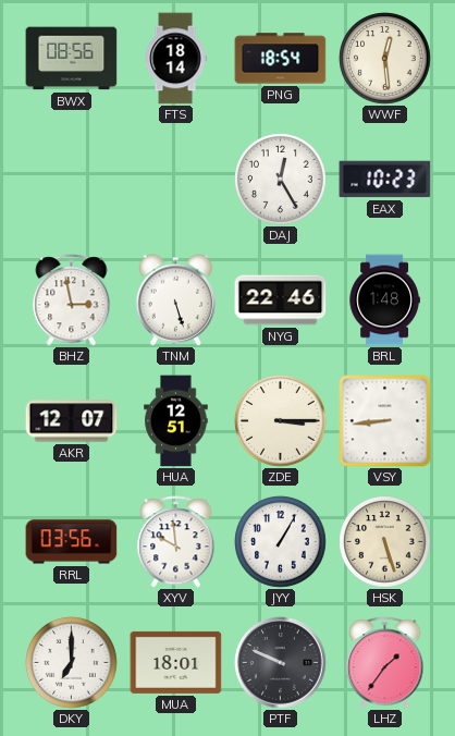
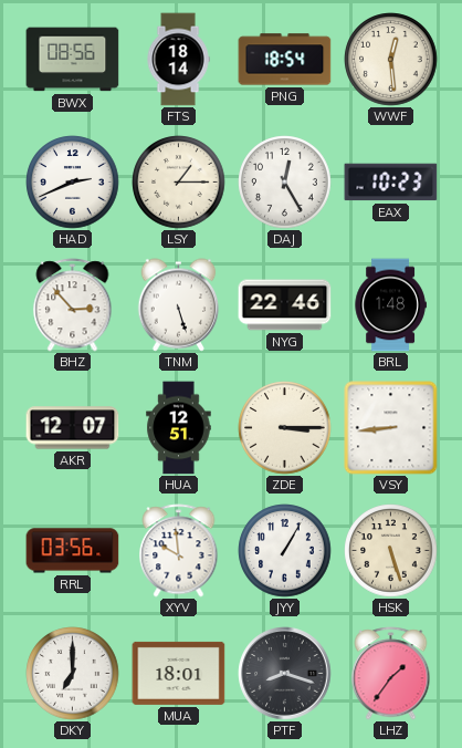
HAD: none -> 2:41 (73, 183)
LSY: none -> 1:15 (179, 183)
BHZ: 2:58 -> 2:53 (73, 305)
PTF: 9:49 -> 8:18 (285, 674)
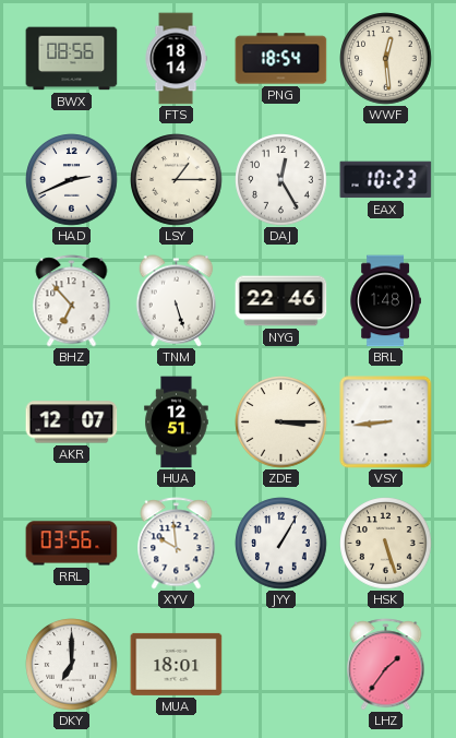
BHZ: 2:53 -> 6:53 (72, 301)
PTF: 8:18 -> none (285, 674)
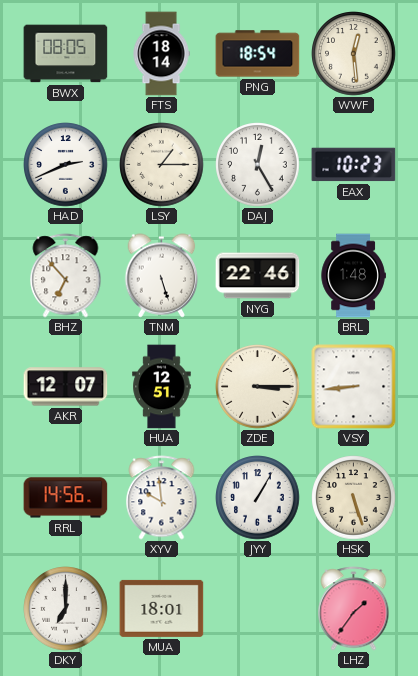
BWX: 08:56 -> 08:05 (66, 54)
RRL: 03:56 -> 14:56 (66, 498)
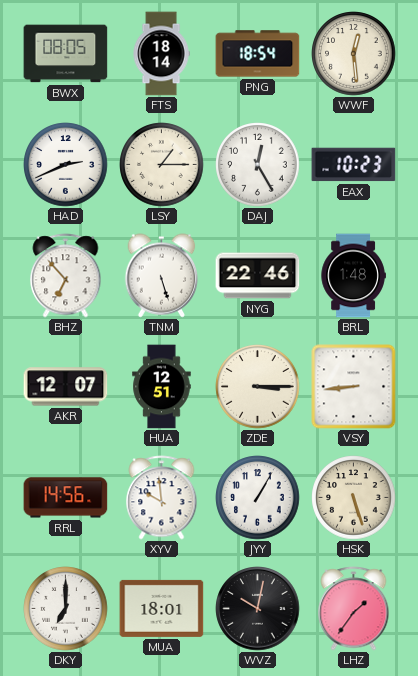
WVZ: none -> 10:02 (258, 609)
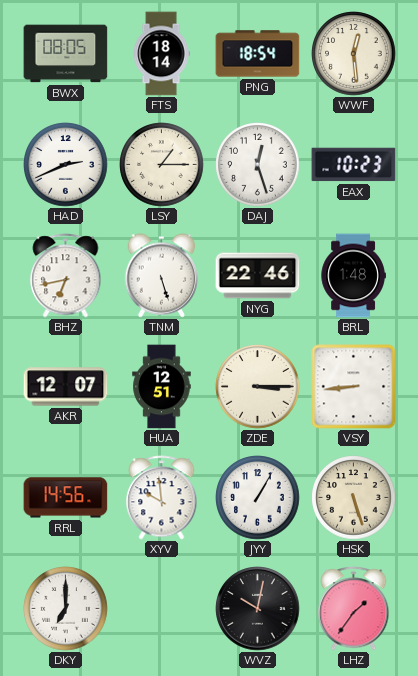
DAJ: 12:25 -> 12:27 (258, 165)
BHZ: 6:53 -> 6:43 (66, 276)
MUA: 18:01 -> none (162, 608)
